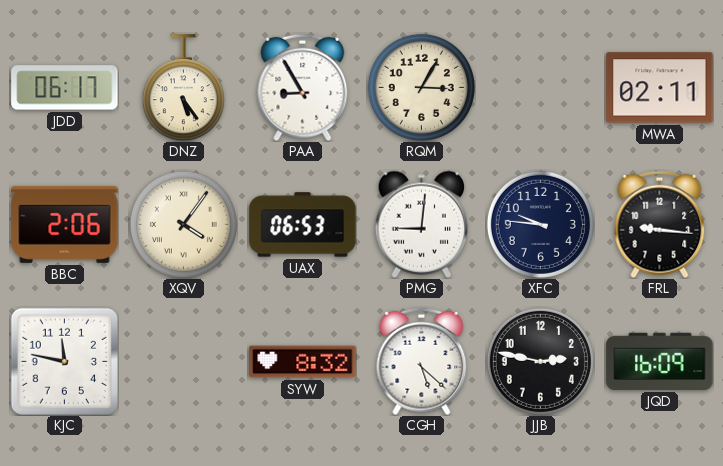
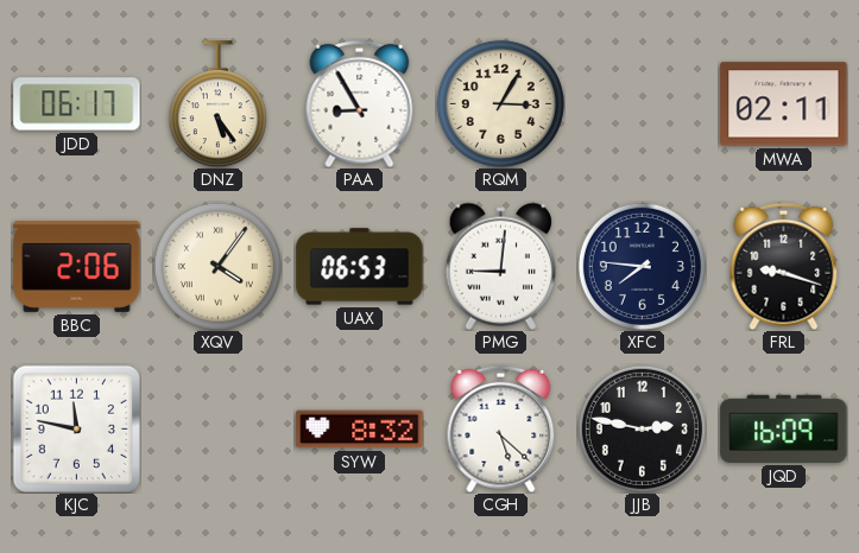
XFC: 9:46 -> 7:46 (642, 266)
FRL: 9:16 -> 9:18 (784, 266)
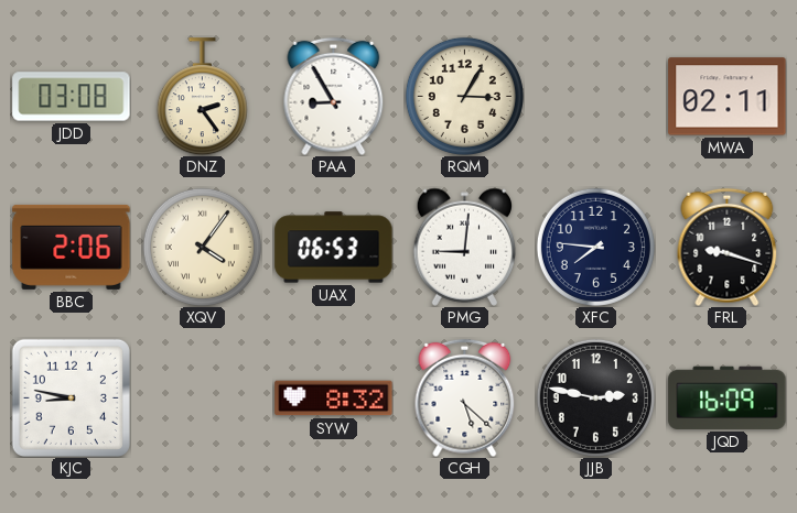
JDD: 06:17 -> 03:08 (72, 97)
DNZ: 5:24 -> 2:24 (202, 97)
KJC: 11:47 -> 8:47 (71, 397)
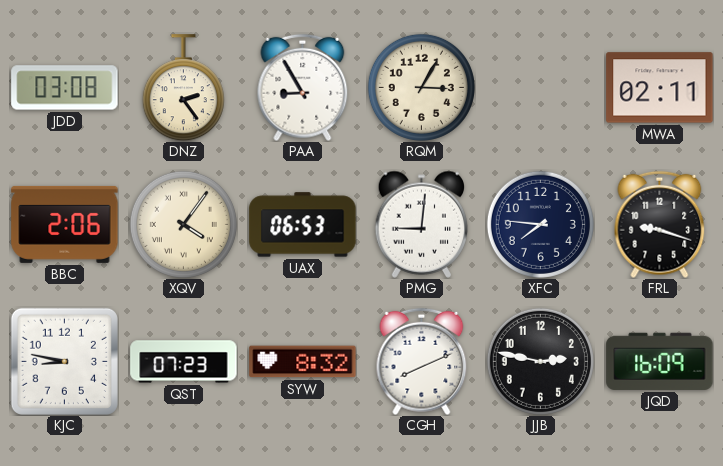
QST: none -> 07:23 (184, 362)
CGH: 5:22 -> 8:11 (422, 361)
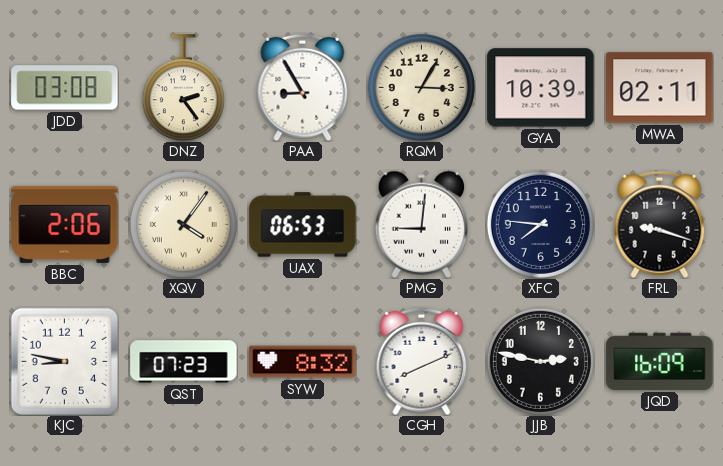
GYA: none -> 10:39 (541, 88)
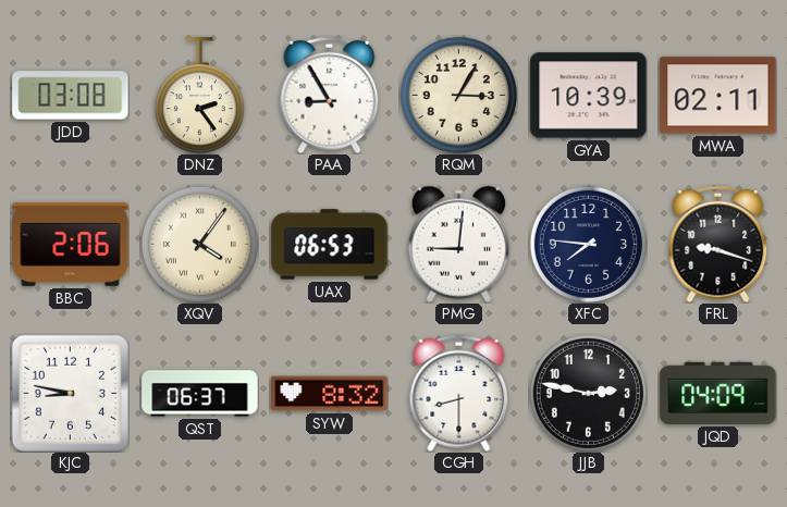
QST: 07:23 -> 06:37 (200, 394)
CGH: 8:11 -> 8:30 (459, 393)
JQD: 16:09 -> 04:09 (718, 393)
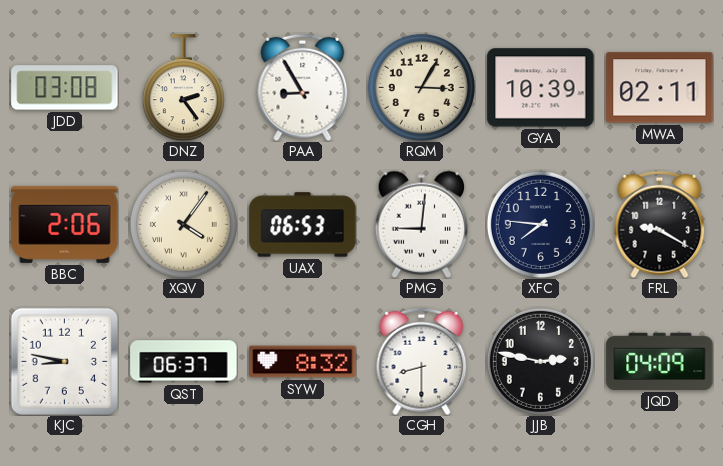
FRL: 9:18 -> 9:20 (660, 224)
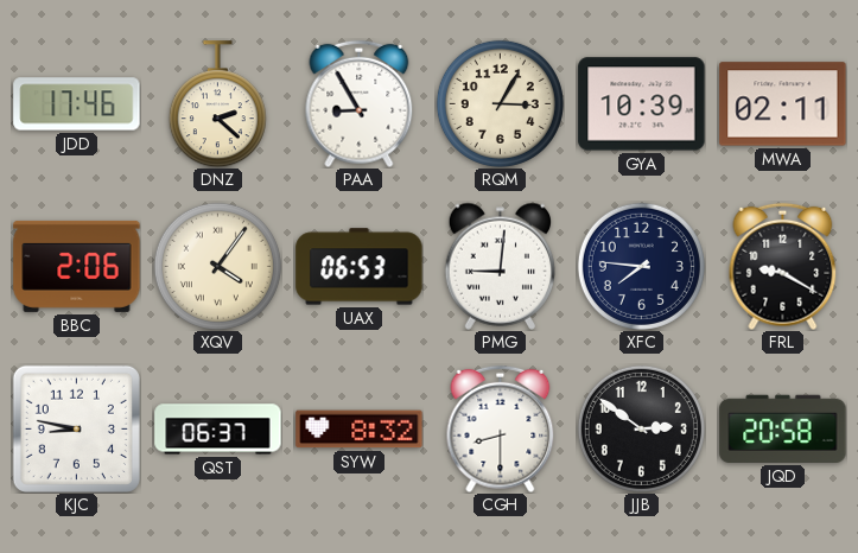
JDD: 03:08 -> 17:46 (77, 104)
DNZ: 2:24 -> 2:22 (217, 104)
JJB: 2:47 -> 2:51 (641, 428)
JQD: 04:09 -> 20:58 (783, 428)
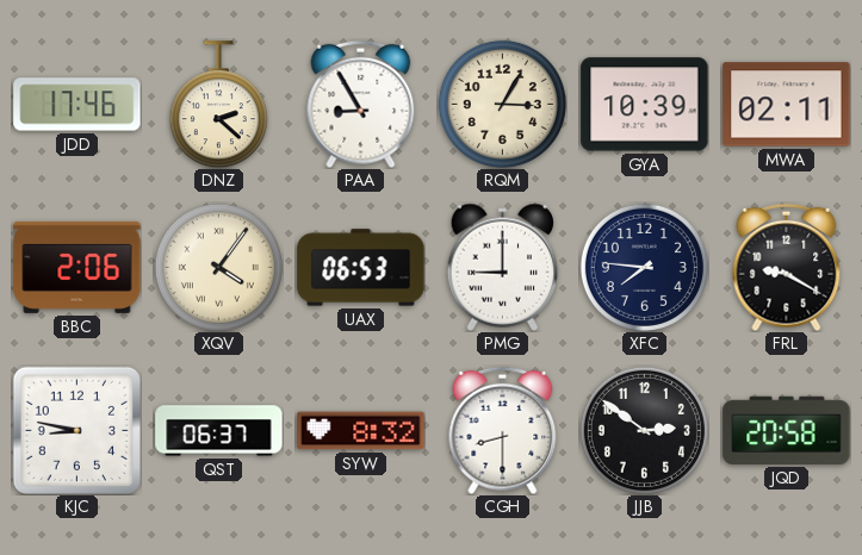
PMG: 9:01 -> 9:00 (502, 267)
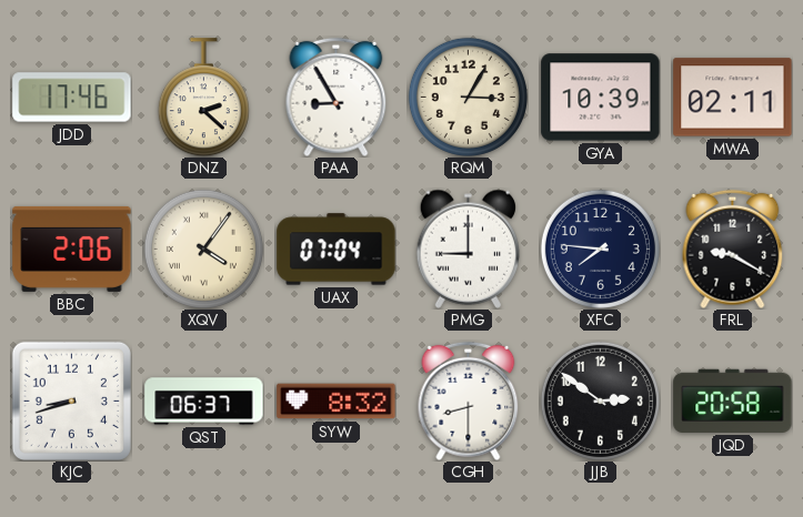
UAX: 06:53 -> 07:04 (337, 250)
KJC: 8:47 -> 8:42 (71, 401)
